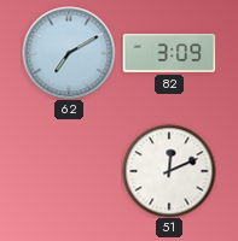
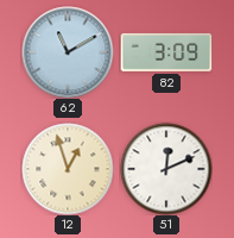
62: 7:10 -> 11:10 (68, 52)
12: none -> 12:57 (68, 169)
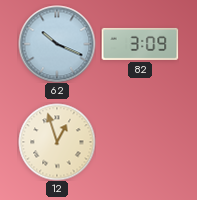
62: 11:10 -> 10:19 (57, 44)
51: 12:11 -> none (166, 169)
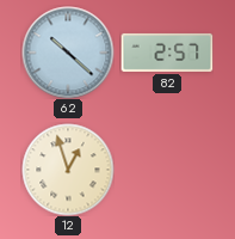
62: 10:19 -> 10:22 (68, 53)
82: 3:09 -> 2:57 (167, 53)
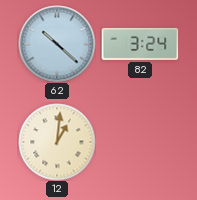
82: 2:57 -> 3:24 (140, 44)
12: 12:57 -> 1:01 (57, 142)
